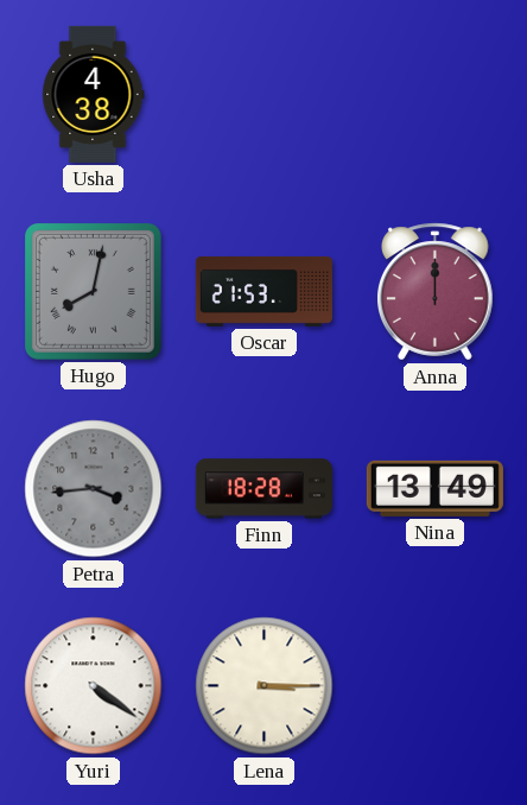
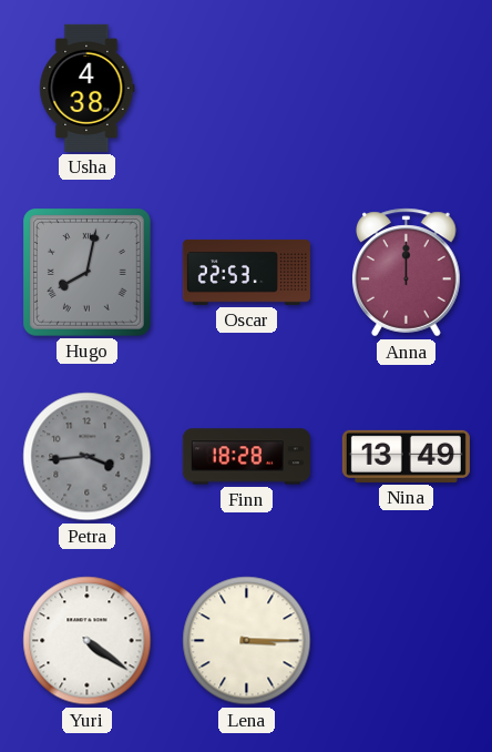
Oscar: 21:53 -> 22:53 (246, 272)
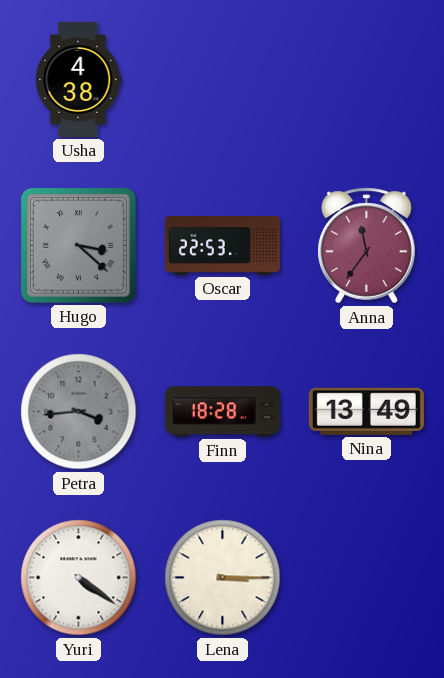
Hugo: 8:02 -> 3:22 (79, 246)
Anna: 12:00 -> 11:36 (367, 246)
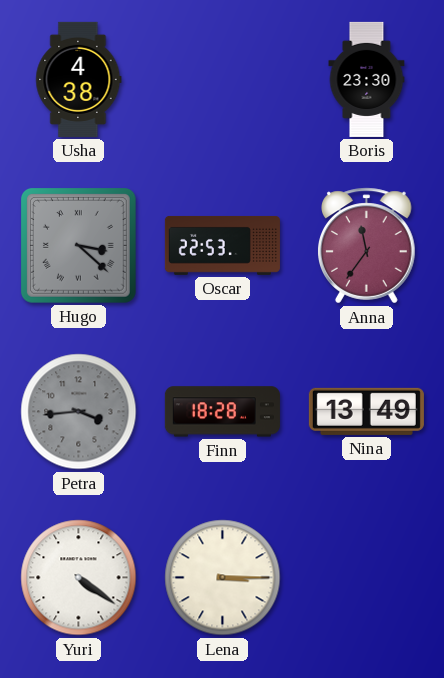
Boris: none -> 23:30 (367, 79)
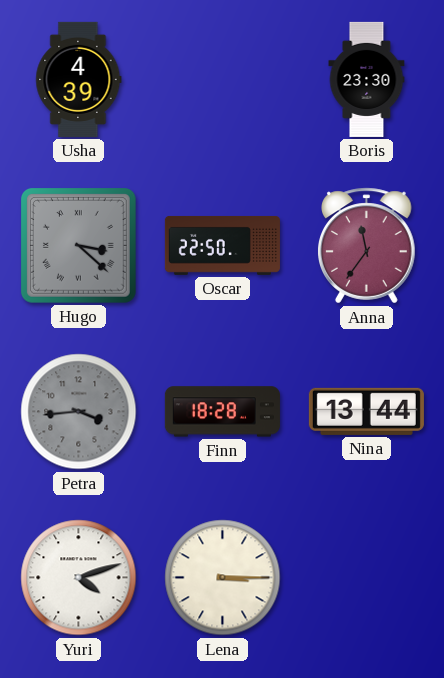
Usha: 4:38 -> 4:39 (79, 79)
Oscar: 22:53 -> 22:50 (222, 245)
Nina: 13:49 -> 13:44 (366, 411)
Yuri: 4:21 -> 4:12 (79, 578)
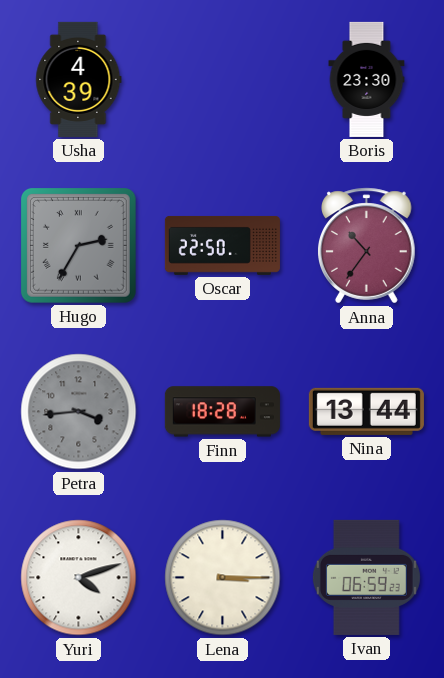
Hugo: 3:22 -> 2:35 (79, 246)
Anna: 11:36 -> 10:36 (367, 246)
Ivan: none -> 06:59 (366, 577)
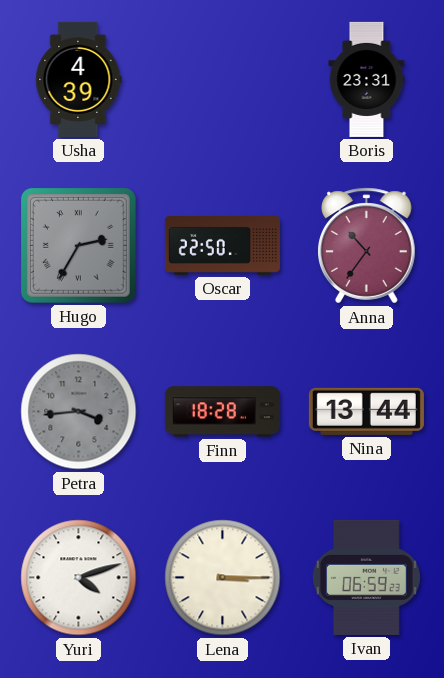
Boris: 23:30 -> 23:31 (367, 79)
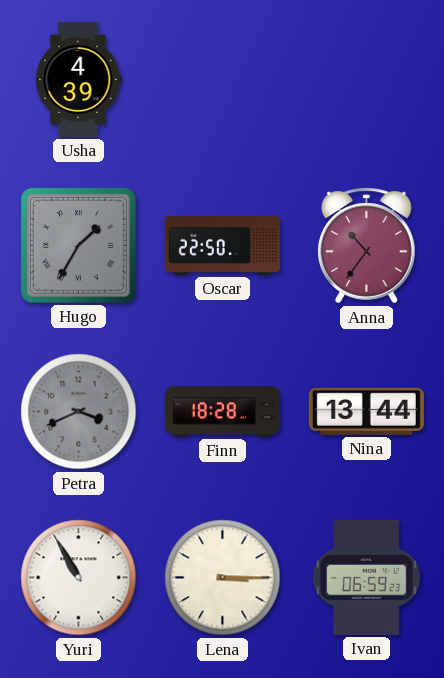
Boris: 23:31 -> none (367, 79)
Hugo: 2:35 -> 1:35 (79, 246)
Petra: 3:44 -> 3:41 (79, 412)
Yuri: 4:12 -> 10:55 (79, 578)
